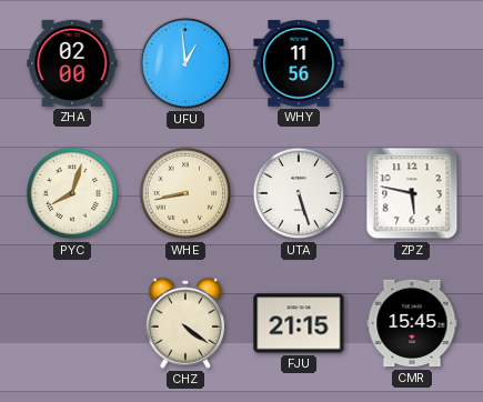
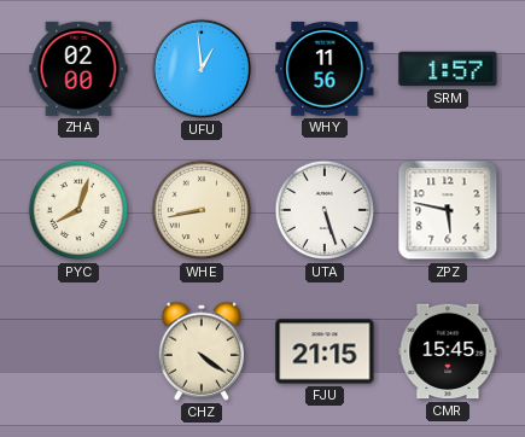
SRM: none -> 1:57 (448, 69)
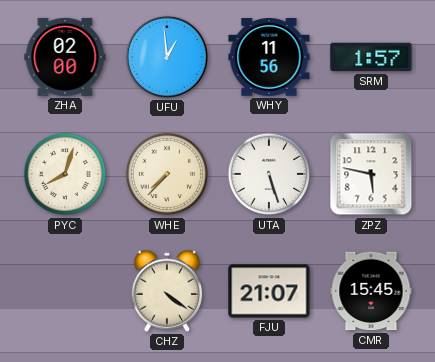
WHE: 8:43 -> 7:37 (167, 174)
FJU: 21:15 -> 21:07 (269, 291)
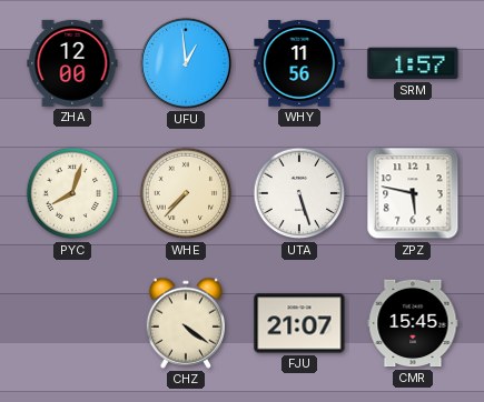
ZHA: 02:00 -> 12:00 (72, 63)
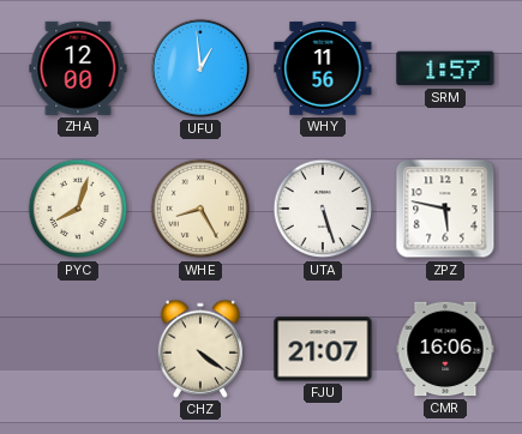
WHE: 7:37 -> 8:25 (200, 209)
CMR: 15:45 -> 16:06 (445, 349)
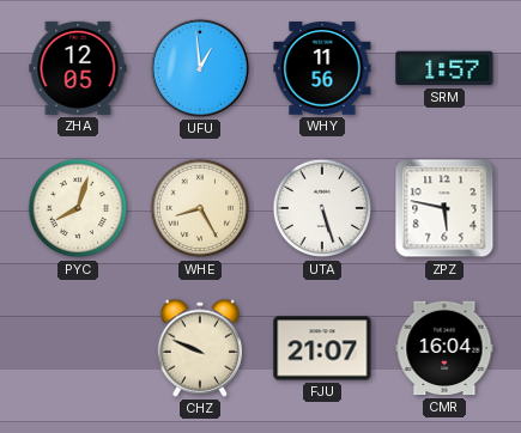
ZHA: 12:00 -> 12:05 (78, 68)
CHZ: 4:21 -> 9:49 (199, 348)
CMR: 16:06 -> 16:04 (444, 348)
